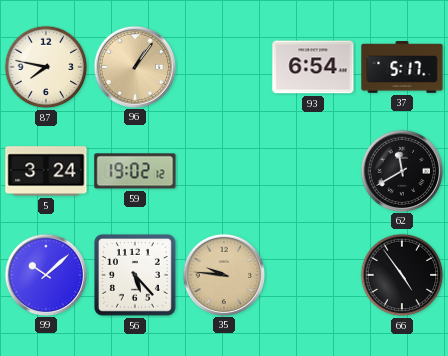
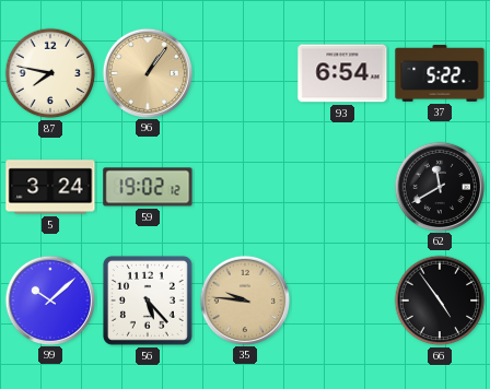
37: 5:17 -> 5:22 (440, 73)
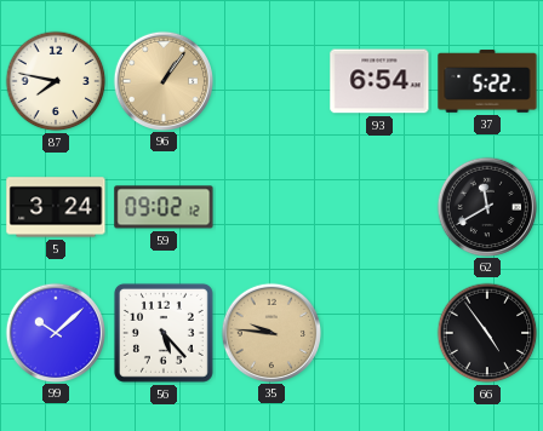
59: 19:02 -> 09:02 (164, 207)
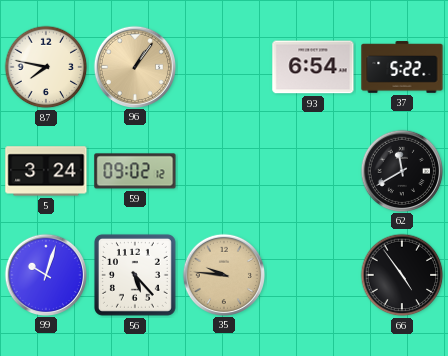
99: 10:08 -> 10:03 (45, 274)
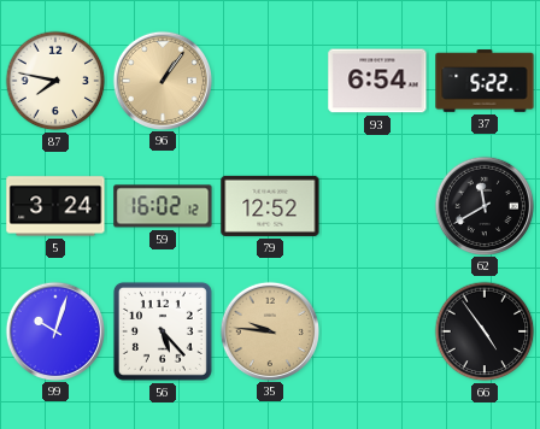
59: 09:02 -> 16:02 (163, 206)
79: none -> 12:52 (270, 206)
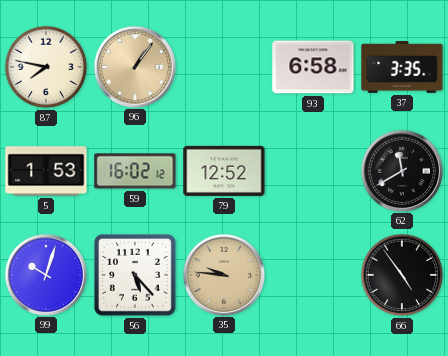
93: 6:54 -> 6:58 (313, 67)
37: 5:22 -> 3:35 (402, 67)
5: 3:24 -> 1:53 (46, 171)
